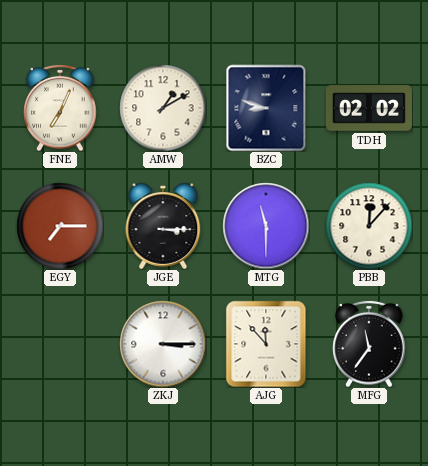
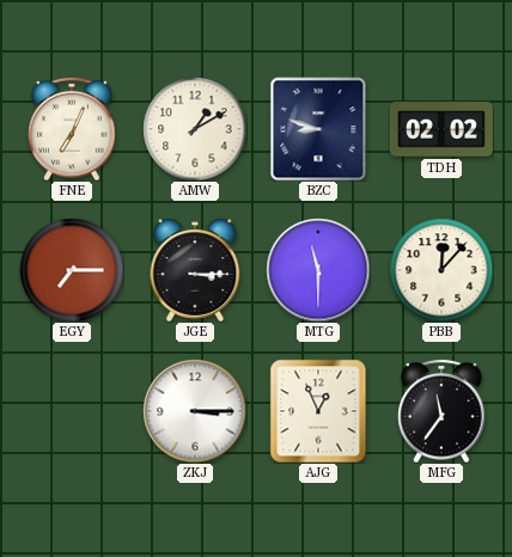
AJG: 11:53 -> 12:56 (318, 411)
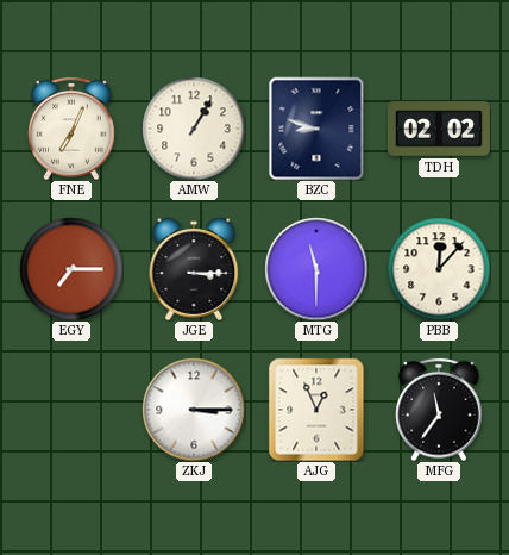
AMW: 1:10 -> 1:05 (194, 129)
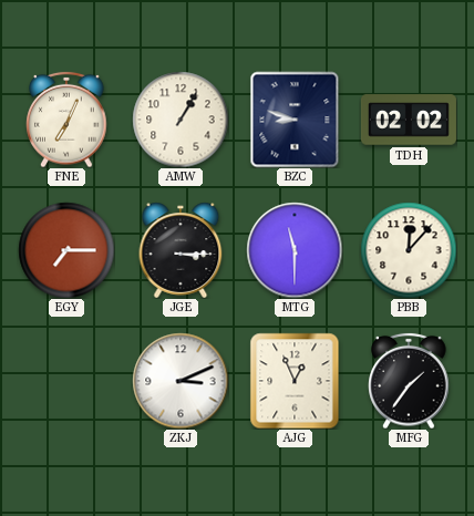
ZKJ: 3:15 -> 3:11 (181, 381)
MFG: 11:36 -> 1:36 (409, 381)
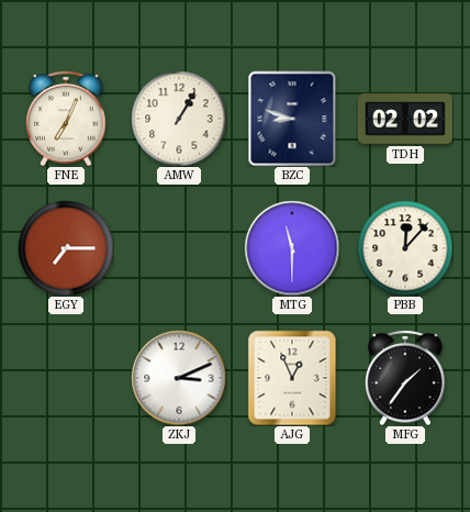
JGE: 3:15 -> none (181, 250)
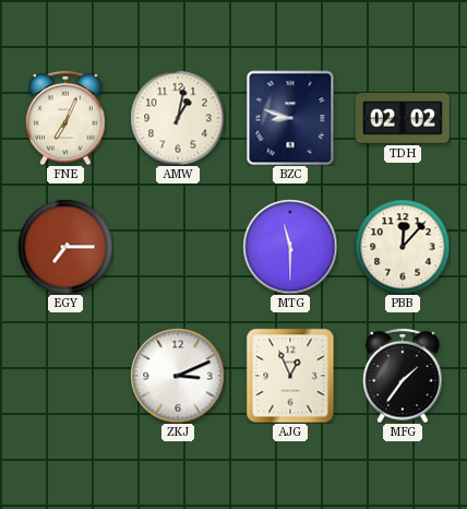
AMW: 1:05 -> 1:02 (178, 118)
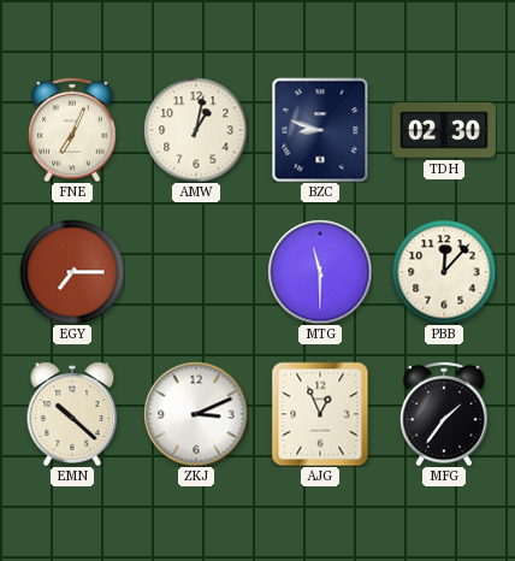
TDH: 02:02 -> 02:30 (444, 130)
EMN: none -> 10:22 (72, 414)
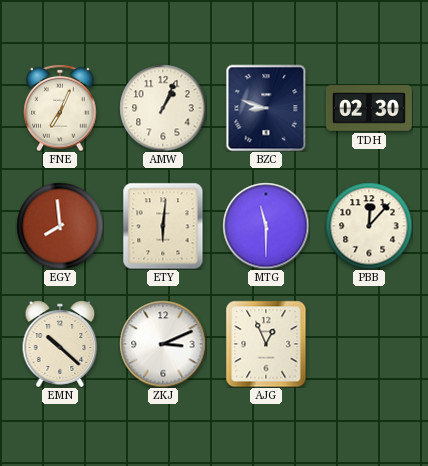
AMW: 1:02 -> 1:04 (163, 108)
EGY: 7:15 -> 7:59 (60, 226)
ETY: none -> 6:01 (163, 226)
MFG: 1:36 -> none (444, 414)
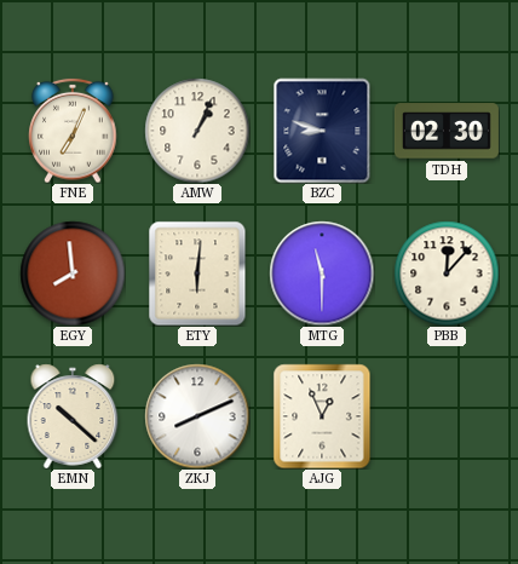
ZKJ: 3:11 -> 8:11 (197, 416)
